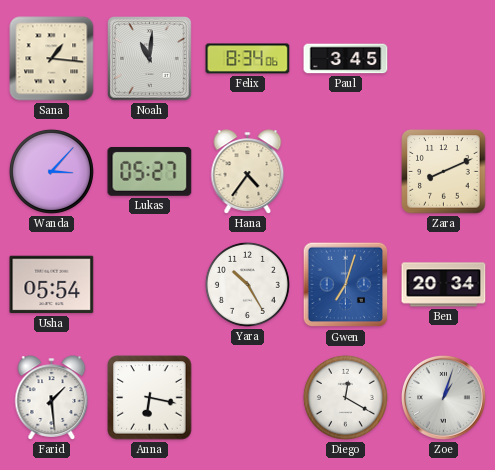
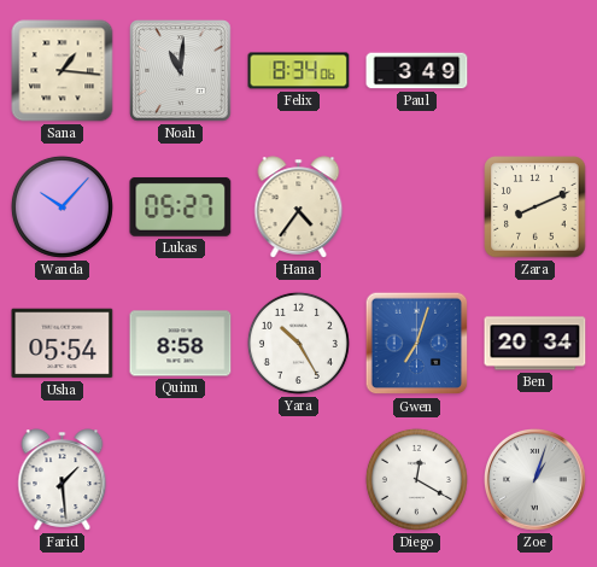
Paul: 3:45 -> 3:49 (417, 71)
Wanda: 3:07 -> 10:07 (62, 206)
Quinn: none -> 8:58 (181, 344)
Anna: 6:17 -> none (150, 398)
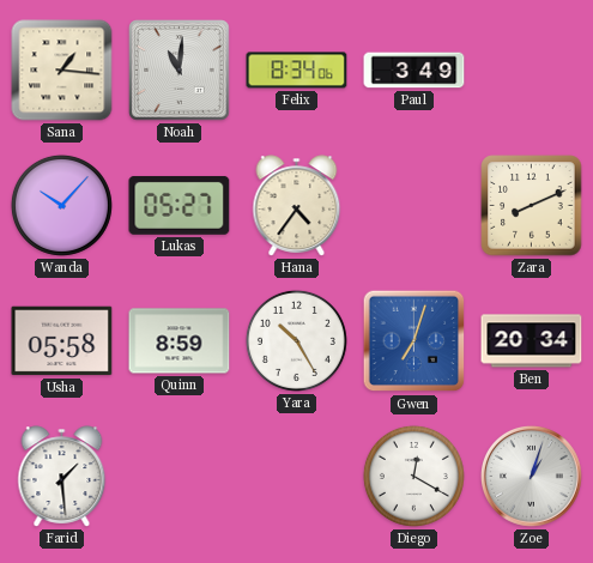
Usha: 05:54 -> 05:58 (62, 341)
Quinn: 8:58 -> 8:59 (180, 341)
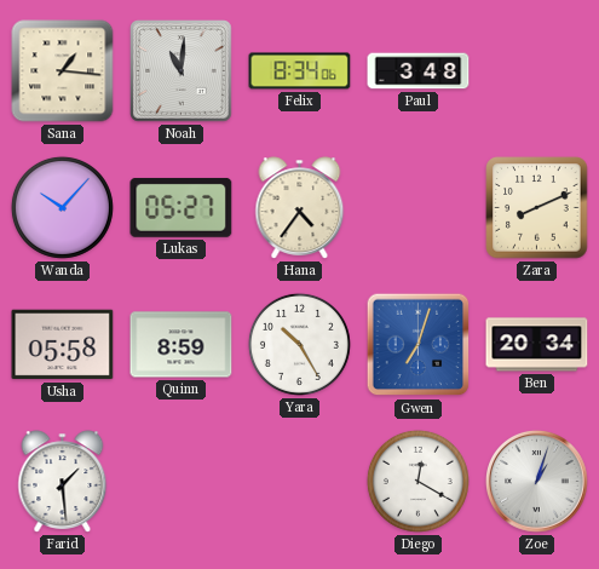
Paul: 3:49 -> 3:48 (419, 71)
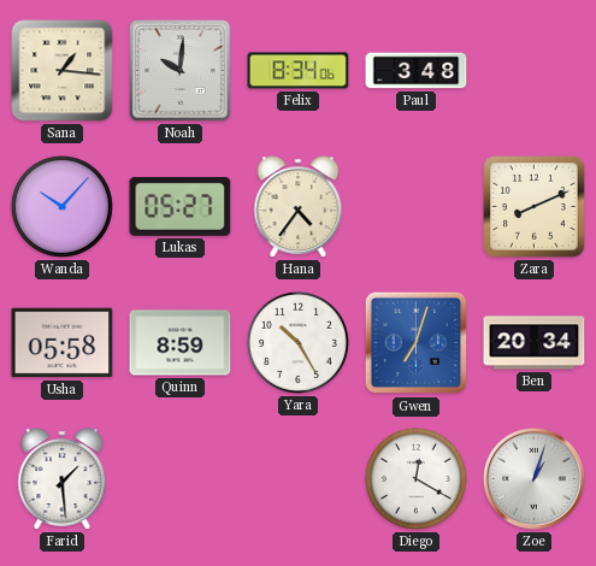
Noah: 11:01 -> 10:01 (181, 71)
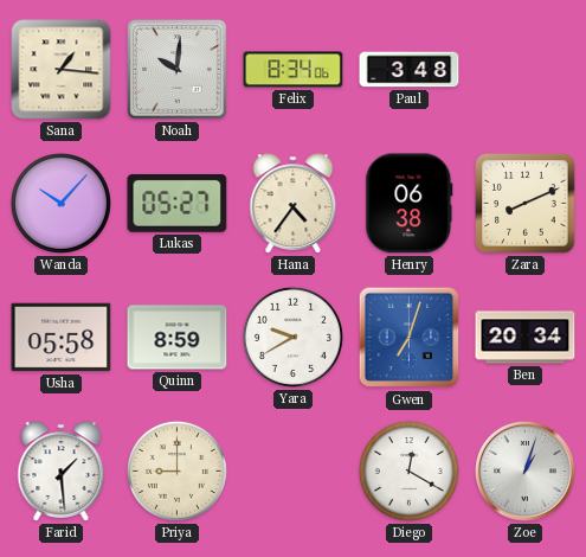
Henry: none -> 06:38 (410, 204)
Yara: 10:25 -> 9:40 (292, 337)
Priya: none -> 9:00 (176, 470)
